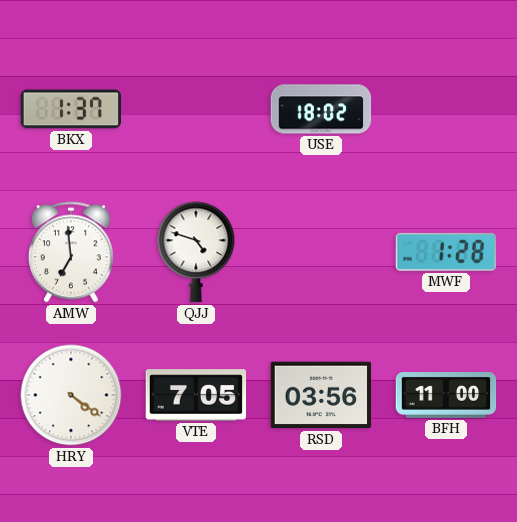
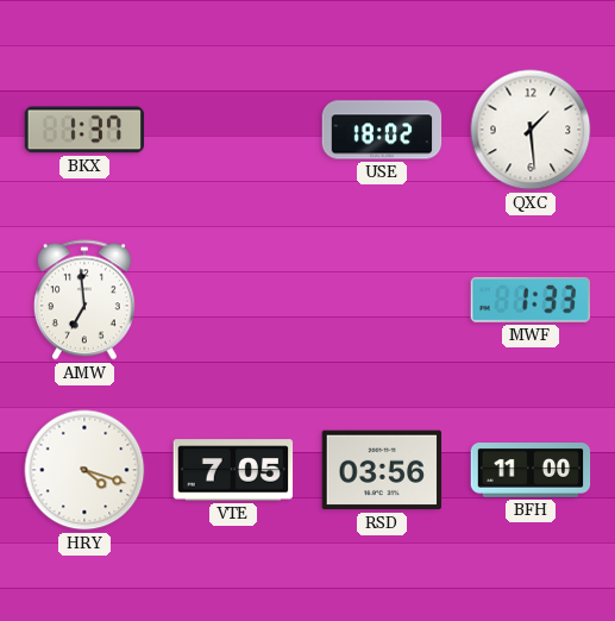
QXC: none -> 1:29 (531, 130)
QJJ: 4:48 -> none (196, 252)
MWF: 1:28 -> 1:33 (529, 300)
HRY: 4:21 -> 4:18 (84, 470)
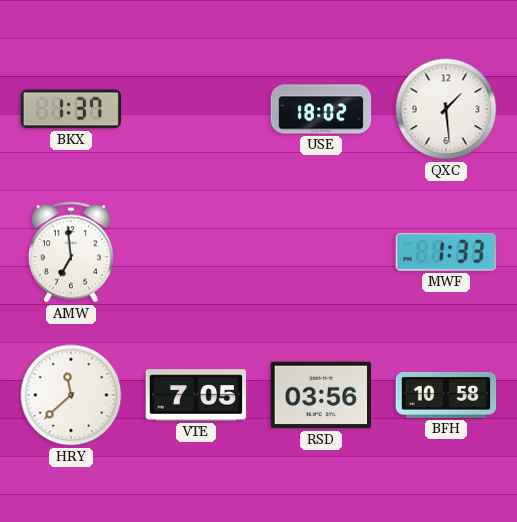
HRY: 4:18 -> 11:38 (71, 395)
BFH: 11:00 -> 10:58 (446, 396)
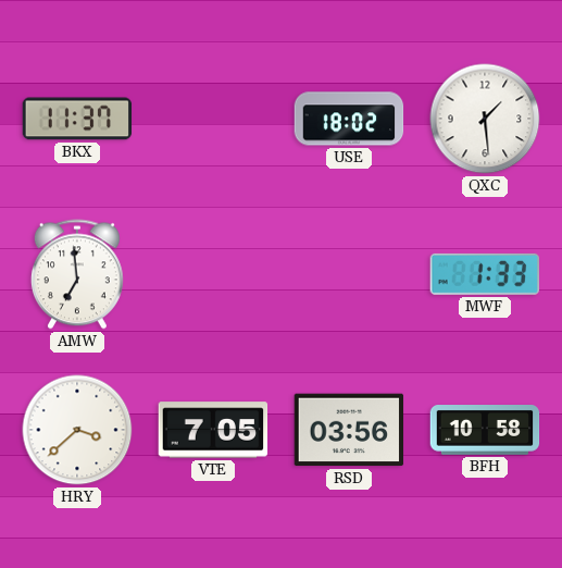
BKX: 1:37 -> 11:37 (77, 119)
HRY: 11:38 -> 3:38 (77, 430)
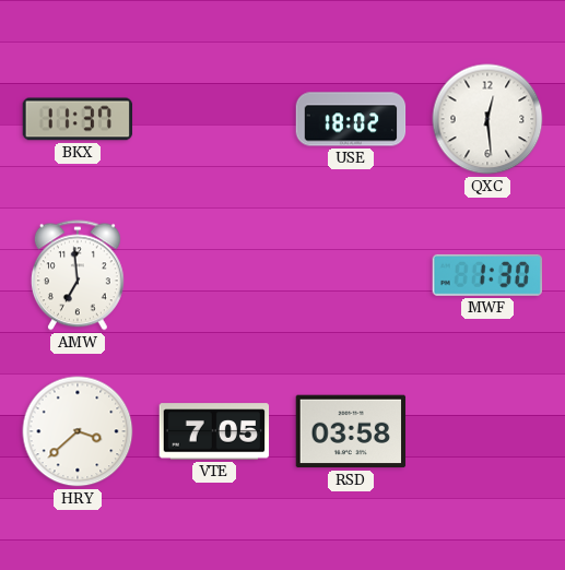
QXC: 1:29 -> 12:29 (487, 119)
MWF: 1:33 -> 1:30 (486, 275)
RSD: 03:56 -> 03:58 (351, 431)
BFH: 10:58 -> none (485, 431)
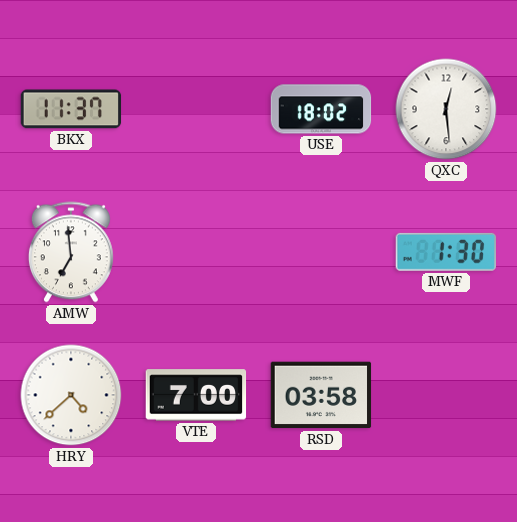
HRY: 3:38 -> 4:38 (71, 395)
VTE: 7:05 -> 7:00 (196, 395)
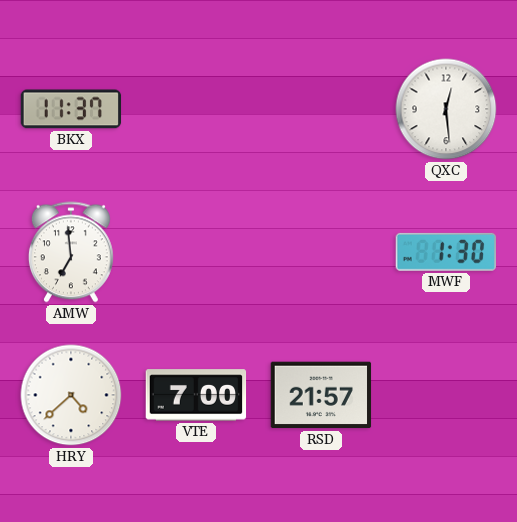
USE: 18:02 -> none (321, 109)
RSD: 03:58 -> 21:57 (321, 395)
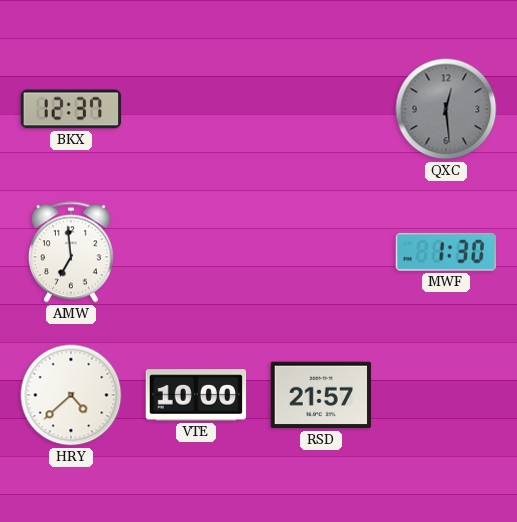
BKX: 11:37 -> 12:37 (71, 109)
QXC dial: white -> grey (446, 109)
VTE: 7:00 -> 10:00 (196, 395)
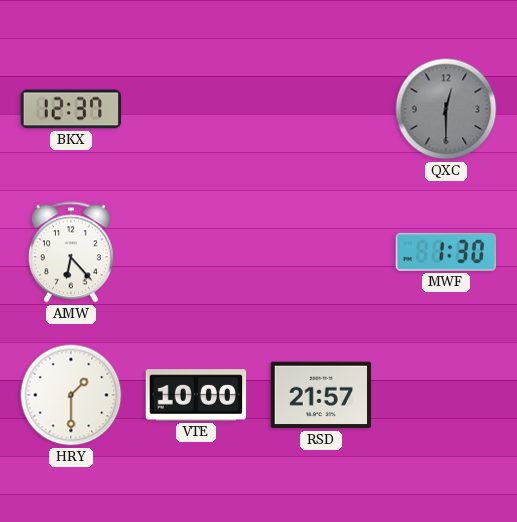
QXC: 12:29 -> 12:30 (446, 109)
AMW: 6:59 -> 6:23 (71, 252)
HRY: 4:38 -> 1:30 (71, 395)
